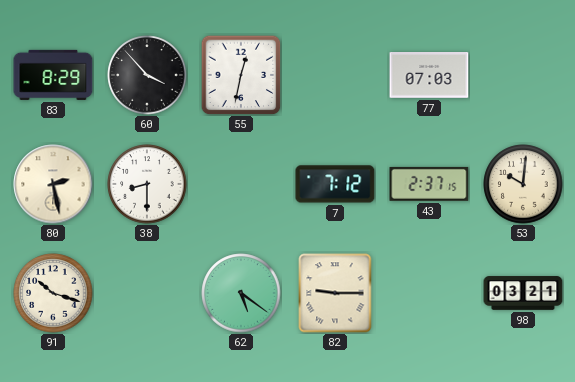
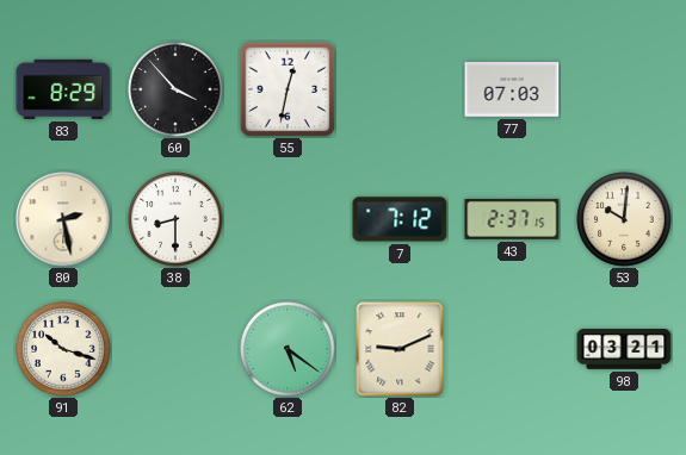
82: 9:15 -> 9:11 (400, 349)
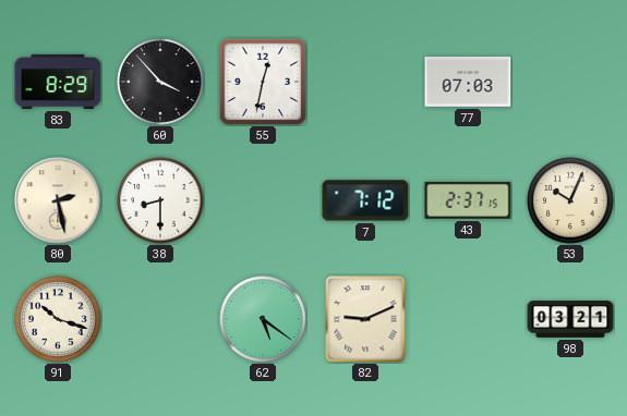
53: 10:01 -> 10:04 (570, 200)
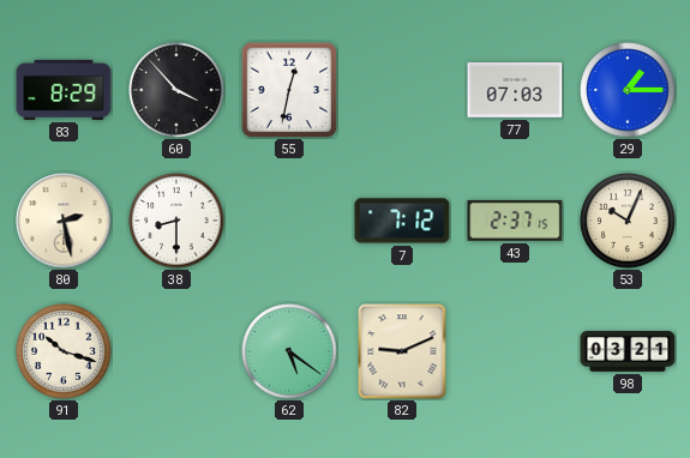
29: none -> 1:15 (628, 90)
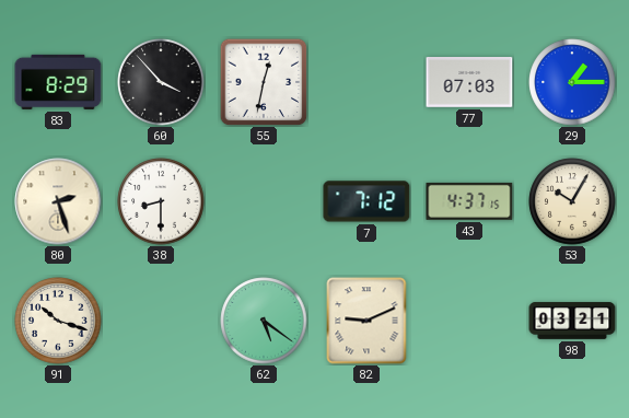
80: 2:28 -> 2:27 (58, 201)
43: 2:37 -> 4:37 (469, 201)
53: 10:04 -> 10:05 (572, 201)
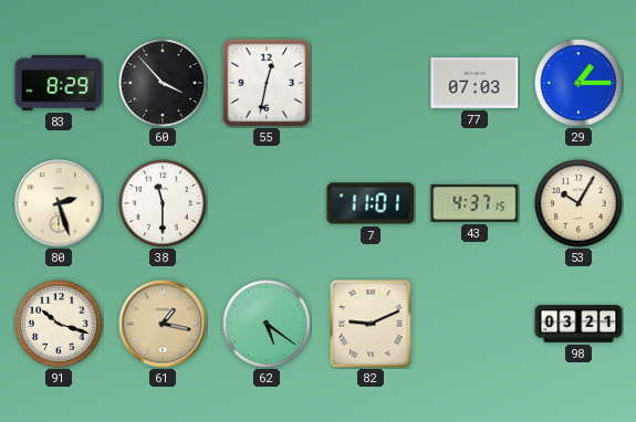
38: 8:30 -> 11:30 (163, 203)
7: 7:12 -> 11:01 (371, 203)
61: none -> 1:17 (163, 324)
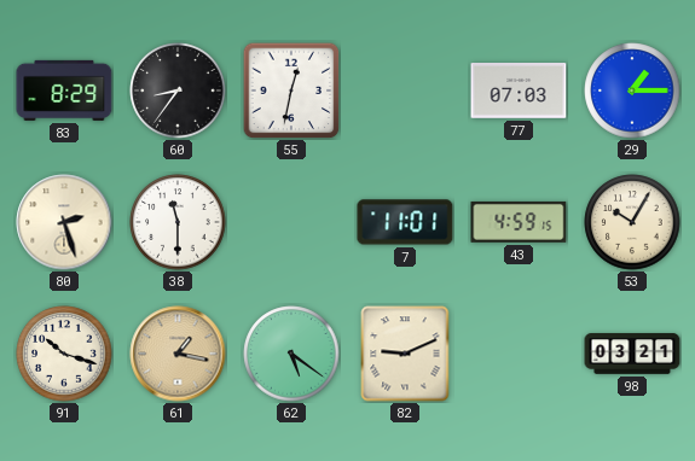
60: 3:53 -> 8:36 (178, 91)
43: 4:37 -> 4:59 (519, 222)
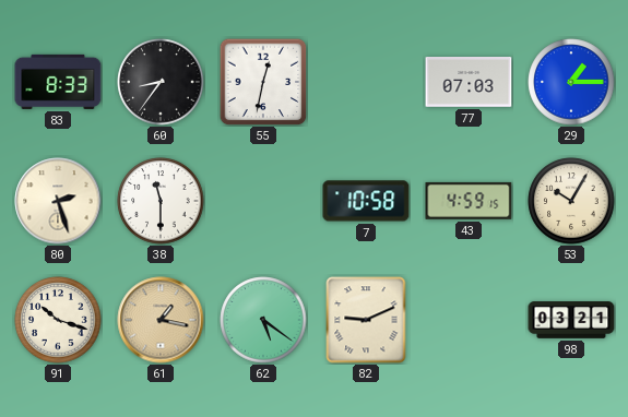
83: 8:29 -> 8:33 (58, 82)
7: 11:01 -> 10:58 (366, 201)
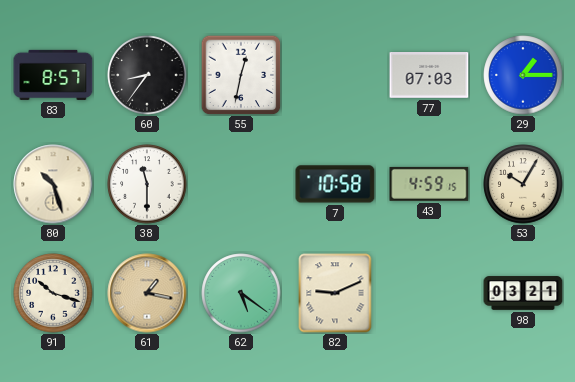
83: 8:33 -> 8:57 (53, 75)
80: 2:27 -> 10:27 (53, 184)
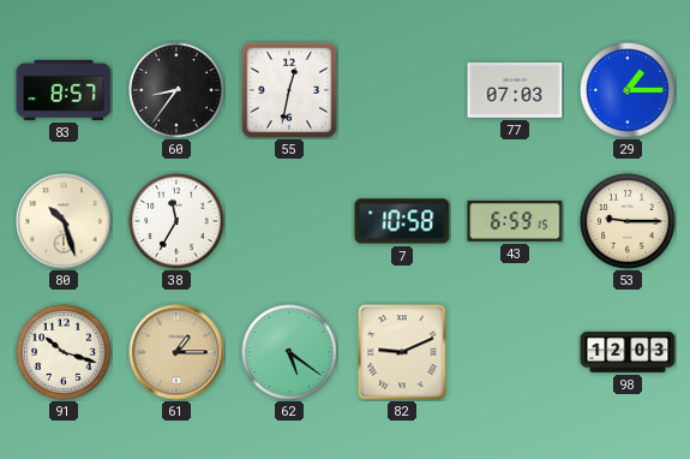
38: 11:30 -> 11:35 (176, 221)
43: 4:59 -> 6:59 (515, 221)
53: 10:05 -> 9:15 (628, 221)
61: 1:17 -> 1:15 (176, 352)
98: 03:21 -> 12:03 (628, 352)
